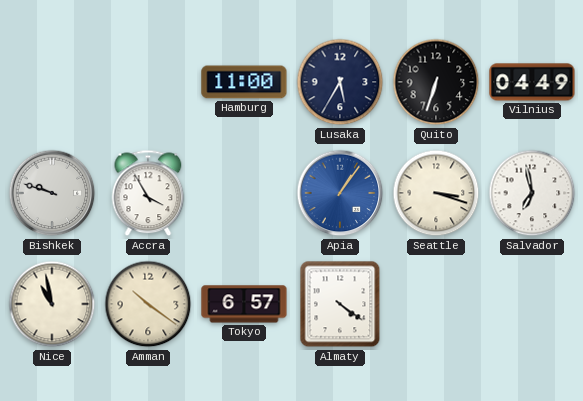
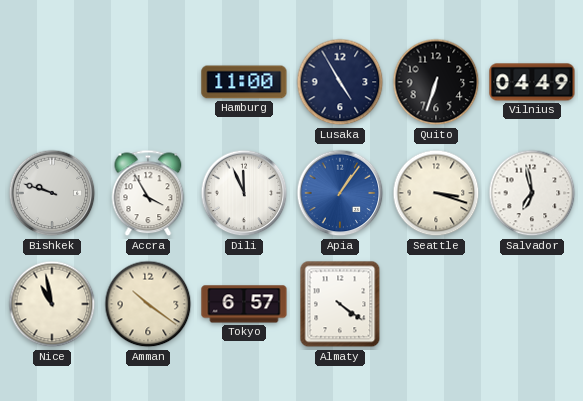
Lusaka: 5:35 -> 4:55 (340, 82)
Dili: none -> 11:56 (244, 193)
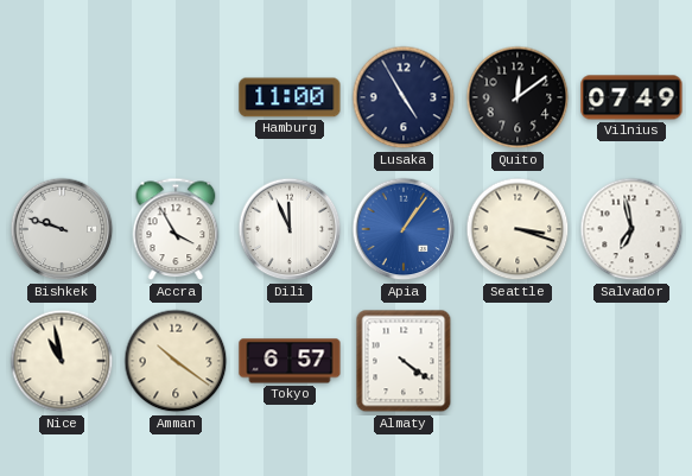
Quito: 6:33 -> 12:09 (518, 97)
Vilnius: 04:49 -> 07:49 (631, 97)
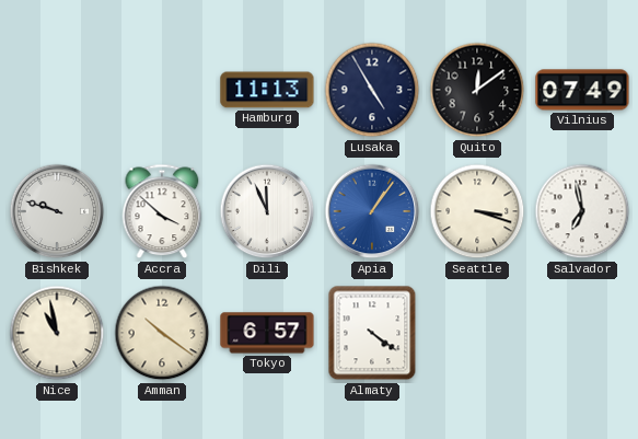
Hamburg: 11:00 -> 11:13 (267, 90)
Accra: 3:55 -> 3:52 (162, 211)
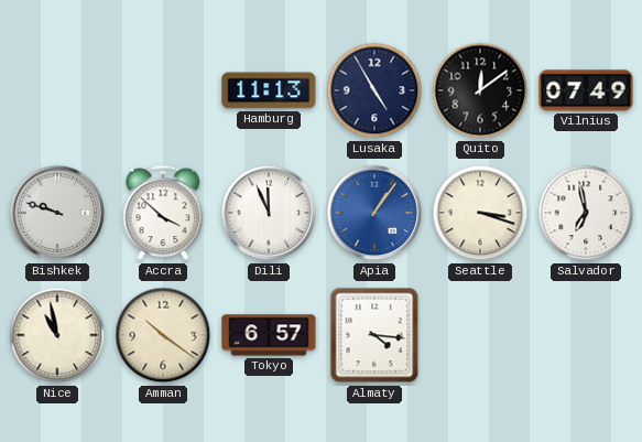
Almaty: 4:21 -> 4:16 (374, 335)
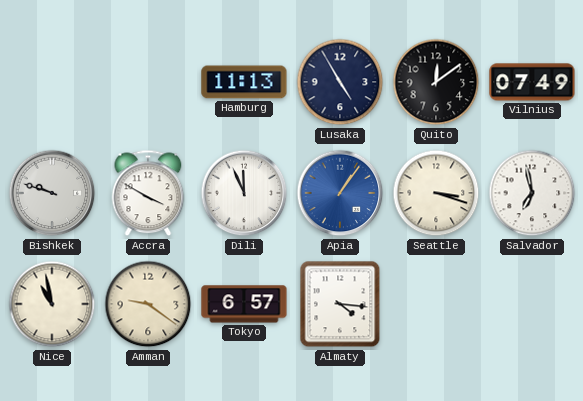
Accra: 3:52 -> 3:50 (148, 193)
Amman: 10:21 -> 9:21 (148, 304)
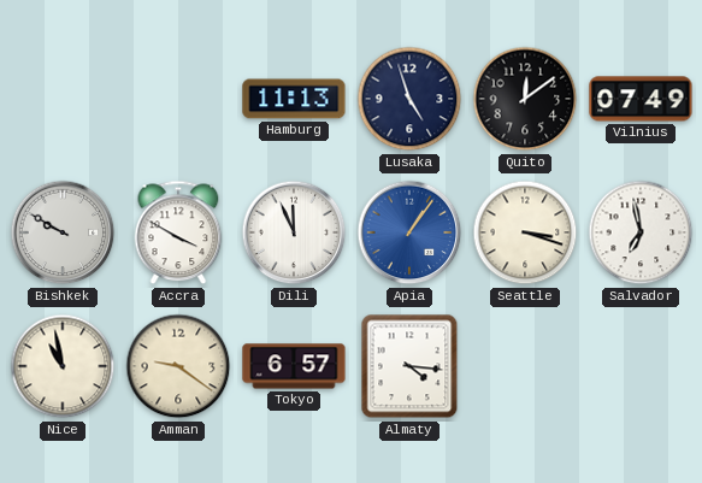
Lusaka: 4:55 -> 4:57 (409, 99)
Bishkek: 9:48 -> 9:50 (63, 232)
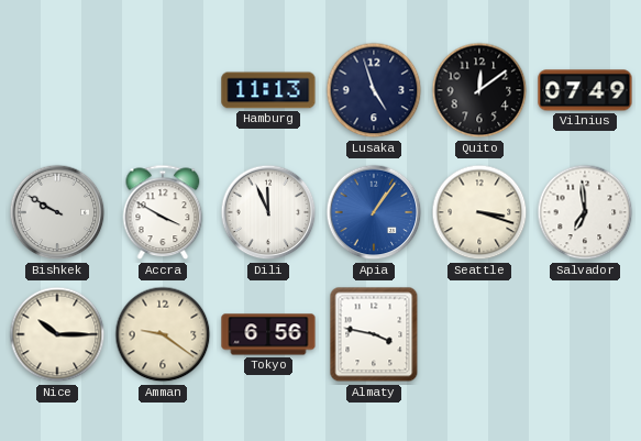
Salvador: 6:58 -> 6:59 (585, 212)
Nice: 10:58 -> 10:15 (57, 334)
Tokyo: 6:57 -> 6:56 (268, 334)
Almaty: 4:16 -> 3:47 (374, 334)
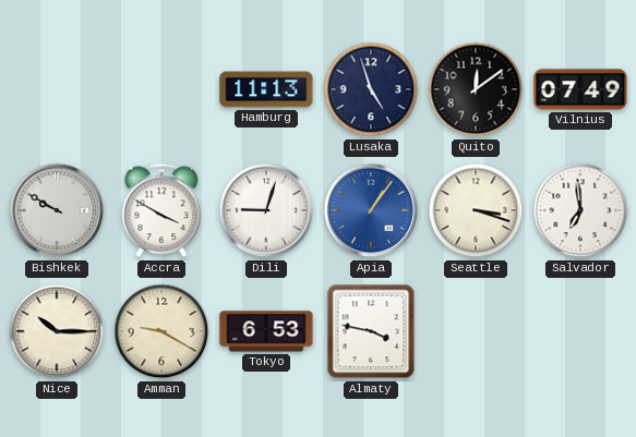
Dili: 11:56 -> 9:03 (266, 210)
Amman: 9:21 -> 9:20 (161, 331)
Tokyo: 6:56 -> 6:53 (266, 331)
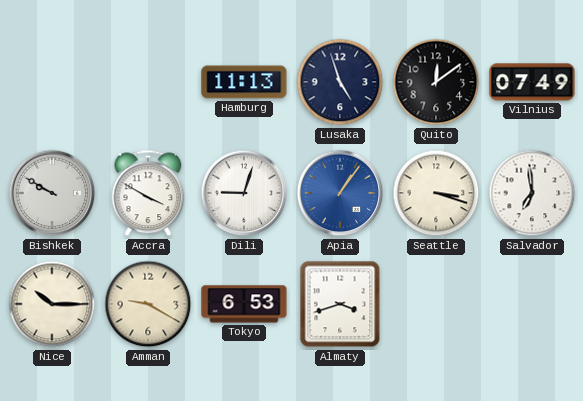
Almaty: 3:47 -> 3:42 (340, 304)
